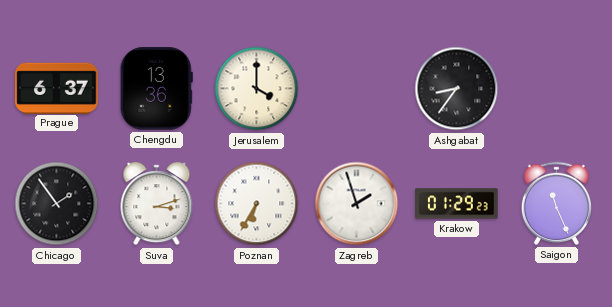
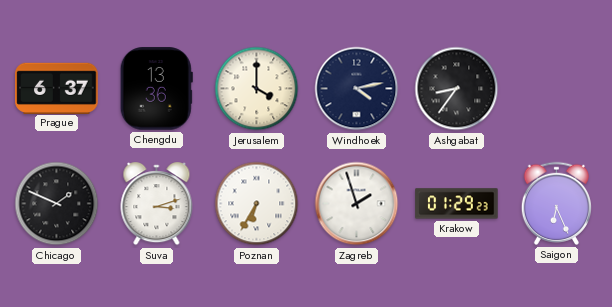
Windhoek: none -> 4:13 (357, 89)
Chicago: 1:54 -> 1:49 (57, 204)
Saigon: 11:26 -> 6:26 (556, 203)
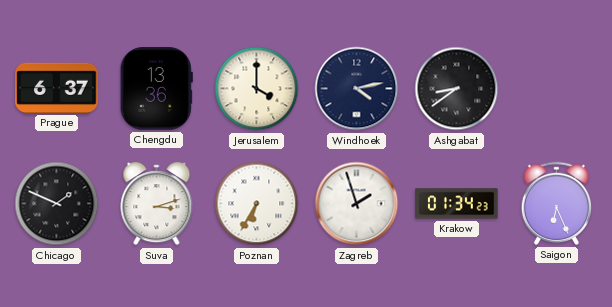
Ashgabat: 8:36 -> 8:39 (457, 89)
Krakow: 01:29 -> 01:34 (457, 204)
